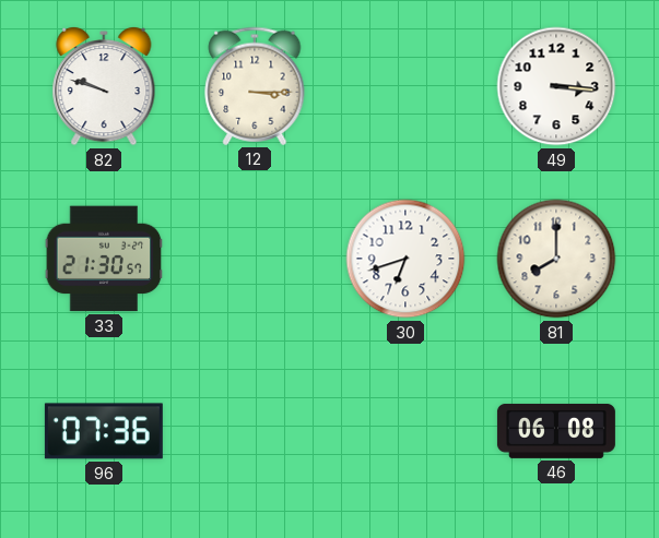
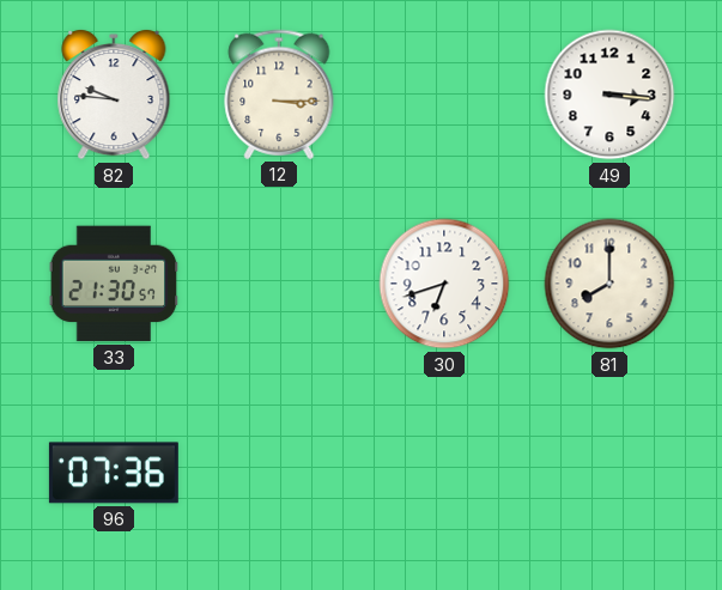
82: 9:48 -> 9:46 (114, 95)
46: 06:08 -> none (556, 431)
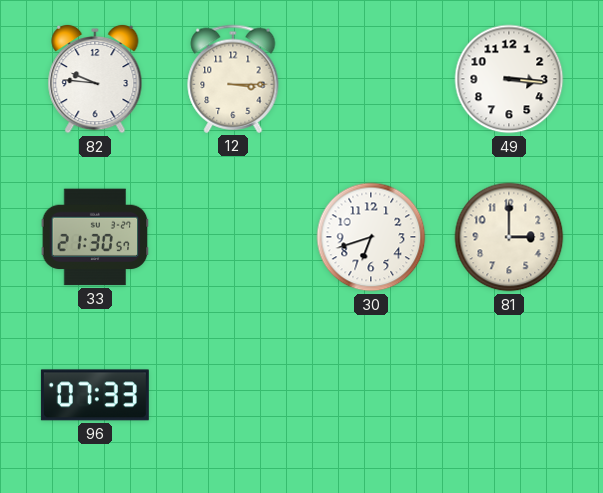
81: 8:00 -> 3:00 (509, 237)
96: 07:36 -> 07:33 (95, 395)
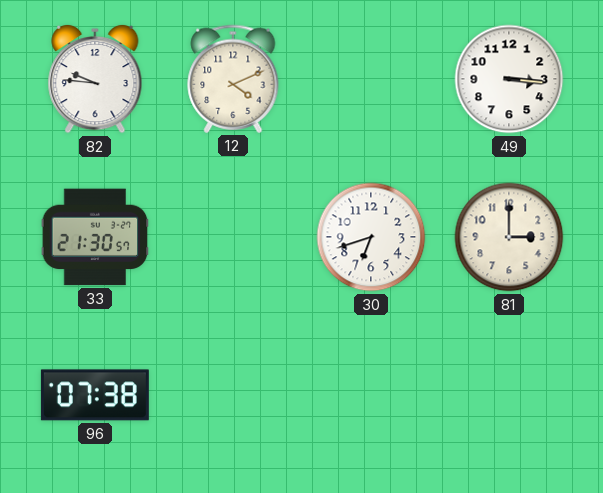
12: 3:15 -> 4:11 (233, 79)
96: 07:33 -> 07:38 (95, 395)
